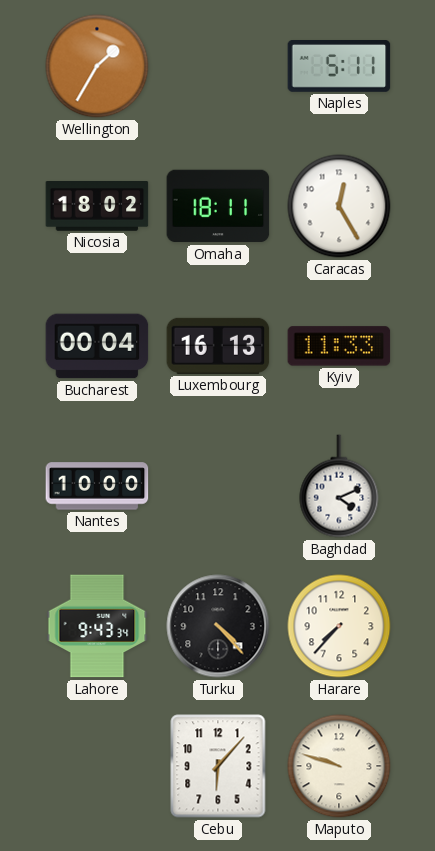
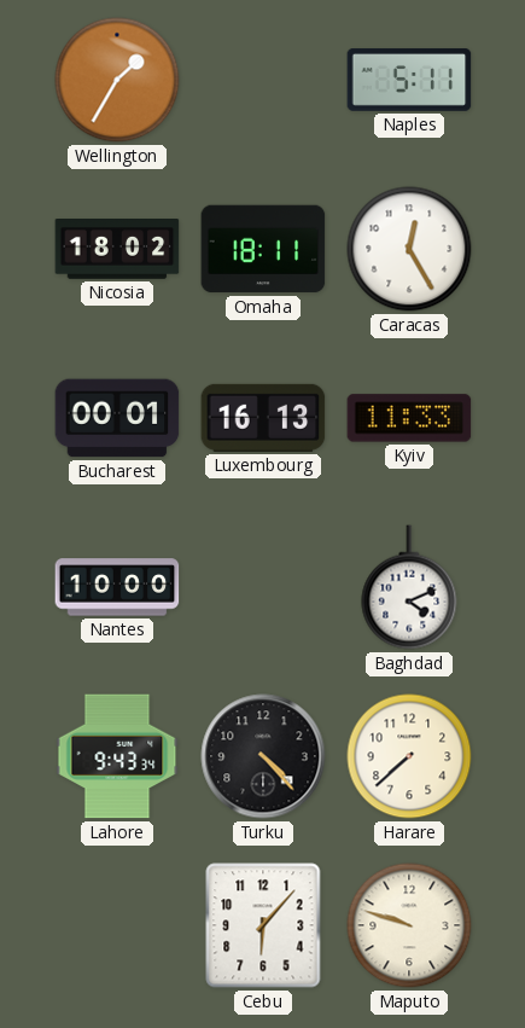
Bucharest: 00:04 -> 00:01 (117, 418)
Harare: 7:37 -> 7:38 (409, 756)
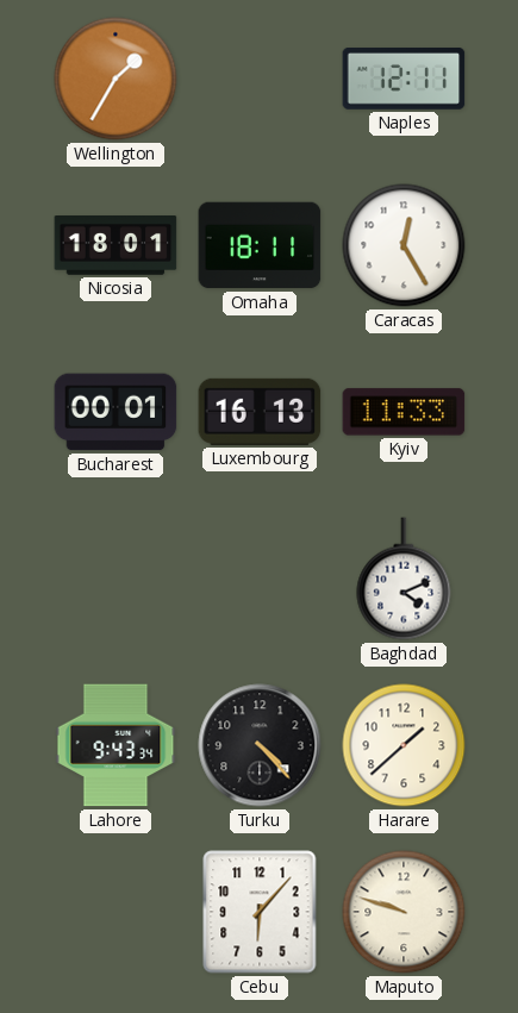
Naples: 5:11 -> 12:11 (404, 80)
Nicosia: 18:02 -> 18:01 (116, 246)
Nantes: 10:00 -> none (117, 587)
Harare: 7:38 -> 1:38 (404, 745)
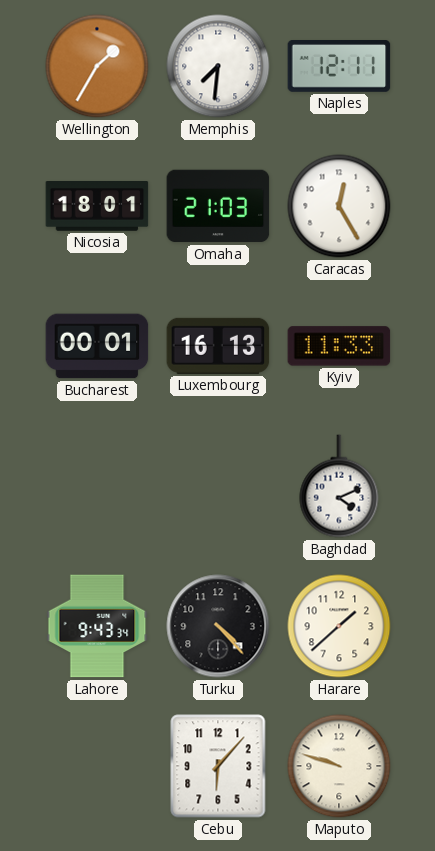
Memphis: none -> 7:31 (218, 66)
Omaha: 18:11 -> 21:03 (218, 206)
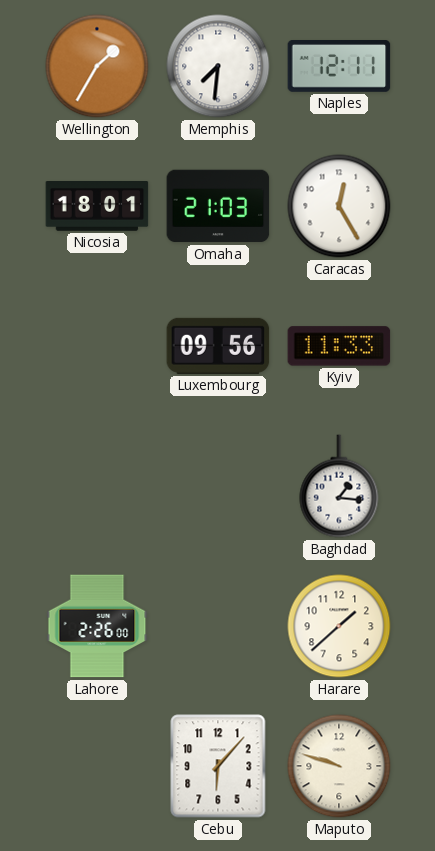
Bucharest: 00:01 -> none (97, 346)
Luxembourg: 16:13 -> 09:56 (218, 346)
Baghdad: 4:11 -> 1:16 (339, 486)
Lahore: 9:43 -> 2:26 (97, 626)
Turku: 4:23 -> none (218, 626)
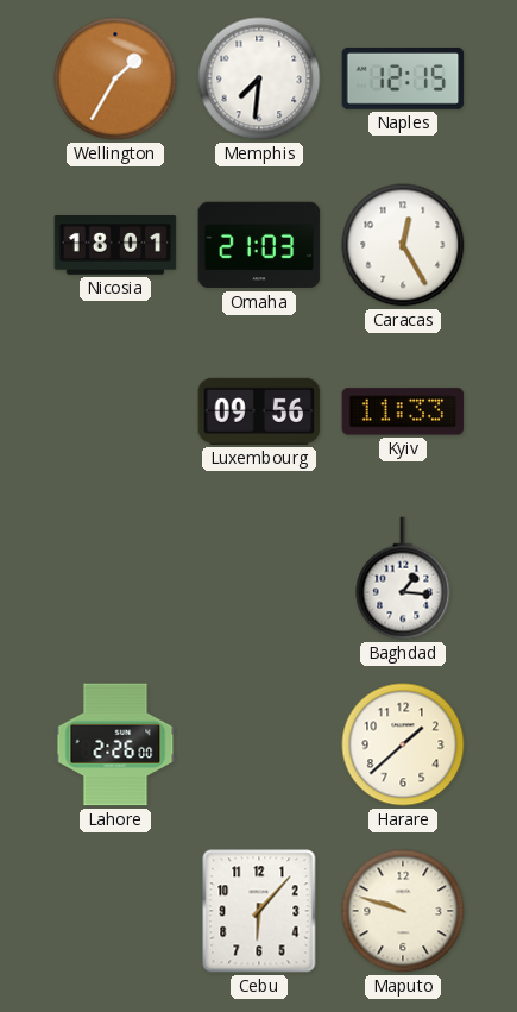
Naples: 12:11 -> 12:15 (403, 80)
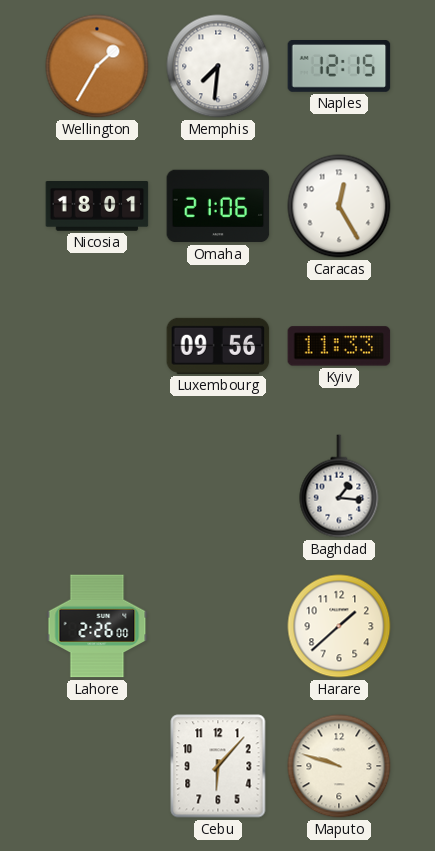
Omaha: 21:03 -> 21:06 (218, 206)
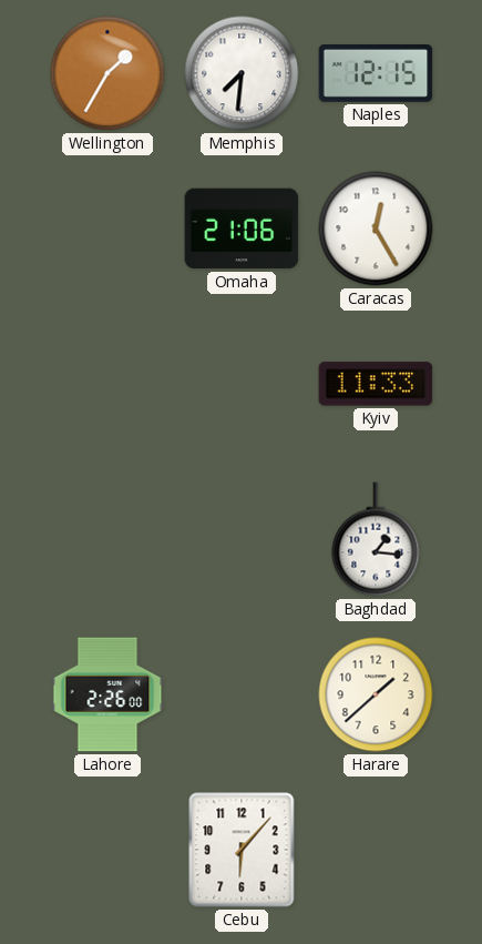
Nicosia: 18:01 -> none (97, 207)
Luxembourg: 09:56 -> none (218, 346)
Maputo: 9:48 -> none (339, 766)
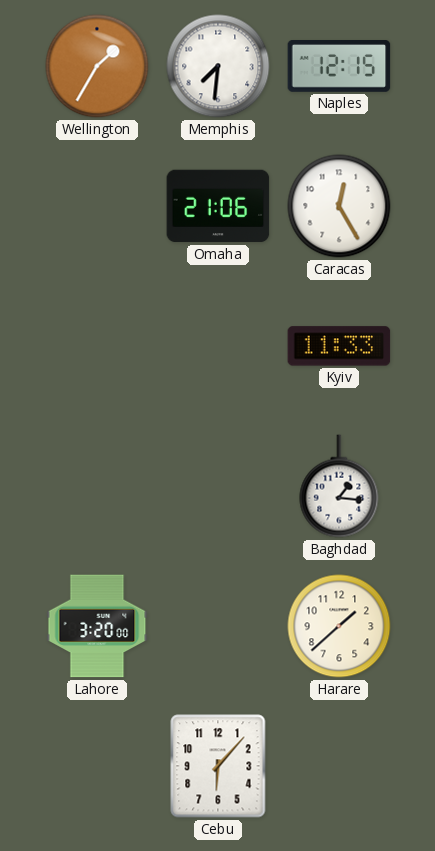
Lahore: 2:26 -> 3:20 (97, 626)
